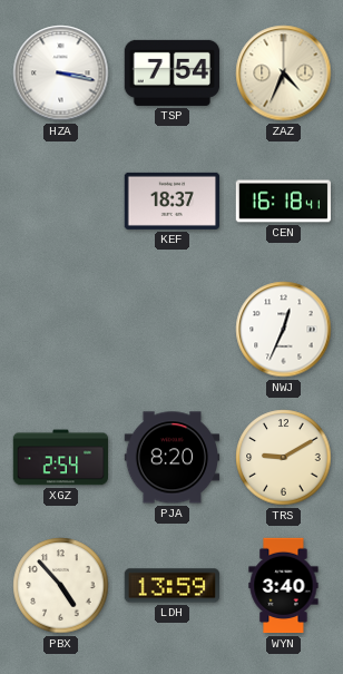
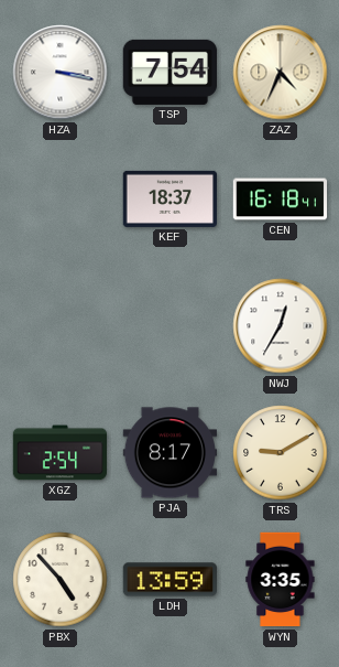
NWJ: 12:34 -> 12:35 (281, 326)
PJA: 8:20 -> 8:17 (171, 453)
WYN: 3:40 -> 3:35 (281, 580)
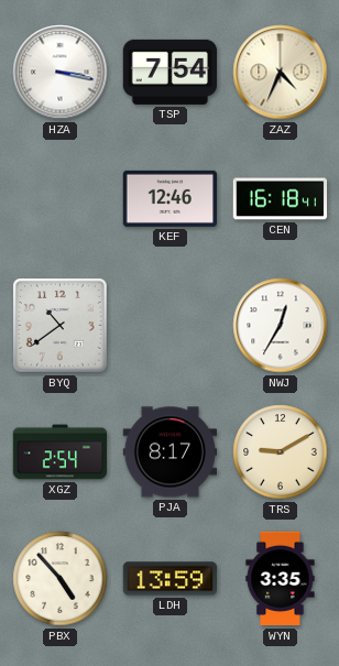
KEF: 18:37 -> 12:46 (169, 198)
BYQ: none -> 10:39 (61, 326)
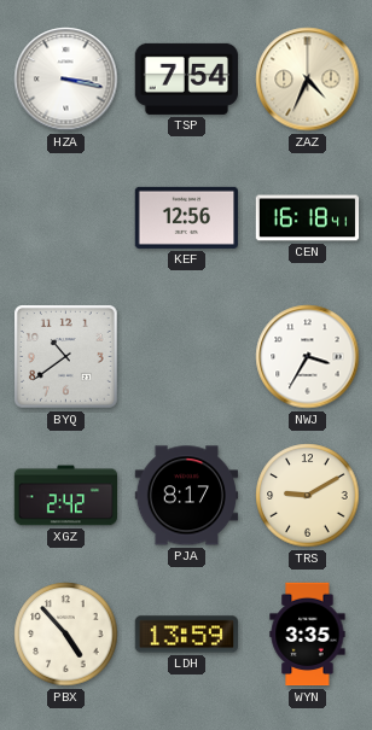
KEF: 12:46 -> 12:56 (186, 217)
NWJ: 12:35 -> 3:35 (308, 357)
XGZ: 2:54 -> 2:42 (66, 496)
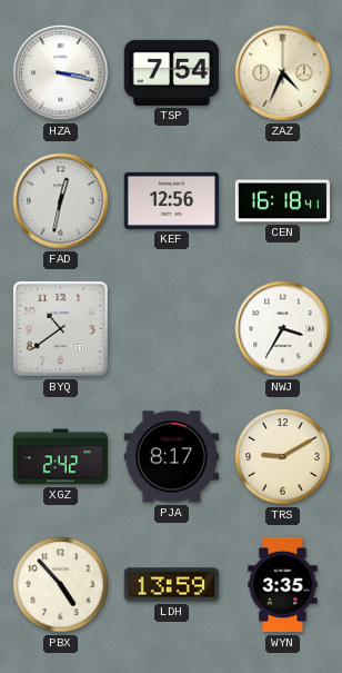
FAD: none -> 12:32 (61, 201)
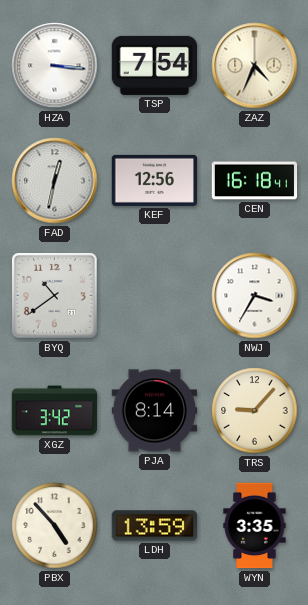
HZA: 3:17 -> 3:16 (55, 66)
XGZ: 2:42 -> 3:42 (55, 411)
PJA: 8:17 -> 8:14 (155, 411)
TRS: 9:10 -> 9:07 (255, 411)
